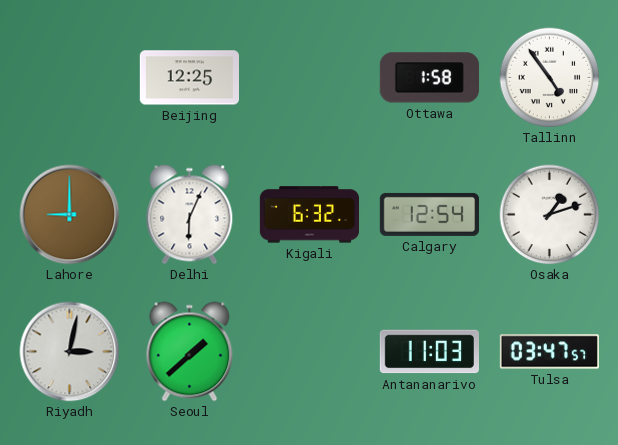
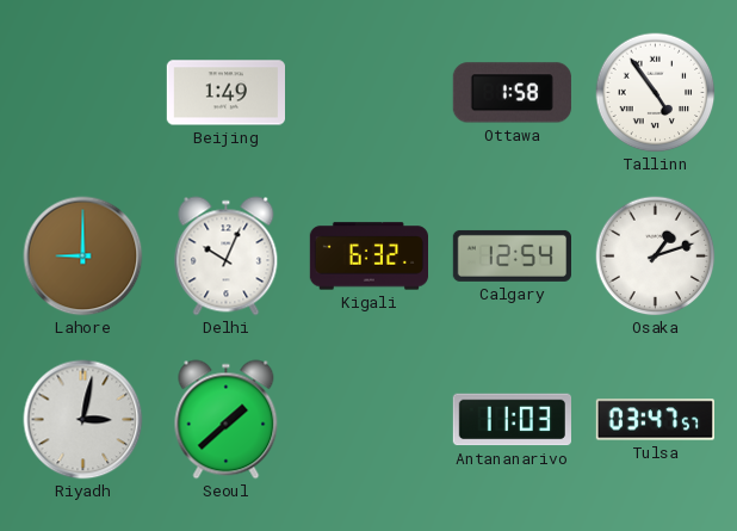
Beijing: 12:25 -> 1:49 (225, 93)
Delhi: 6:04 -> 10:04 (227, 257)
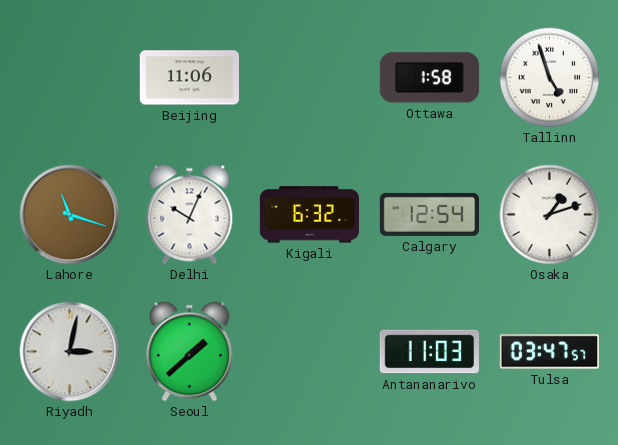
Beijing: 1:49 -> 11:06 (189, 78)
Tallinn: 4:54 -> 4:57 (550, 78)
Lahore: 9:00 -> 11:18 (70, 215)
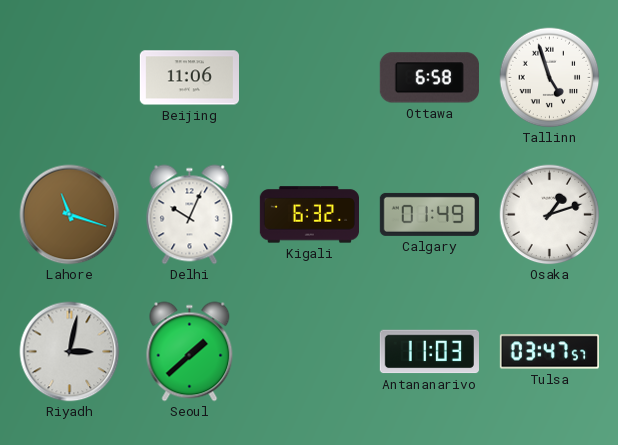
Ottawa: 1:58 -> 6:58 (429, 78)
Calgary: 12:54 -> 01:49 (429, 214)
